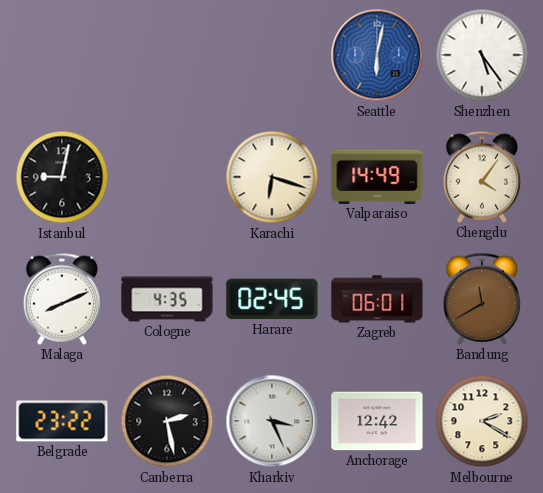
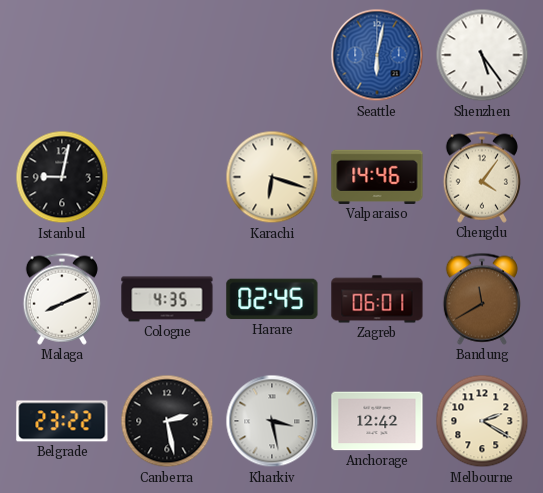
Valparaiso: 14:49 -> 14:46 (377, 177)
Kharkiv: 3:26 -> 3:28 (272, 421)
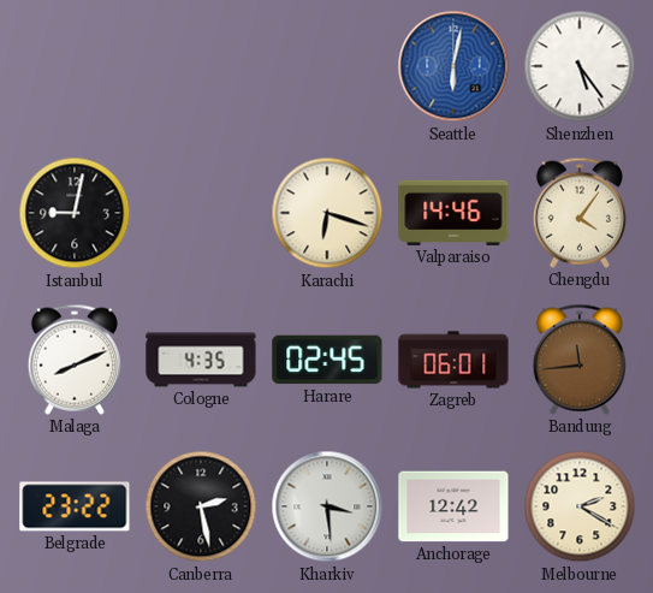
Bandung: 11:40 -> 11:44 (580, 360)
Kharkiv: 3:28 -> 3:29 (327, 506)
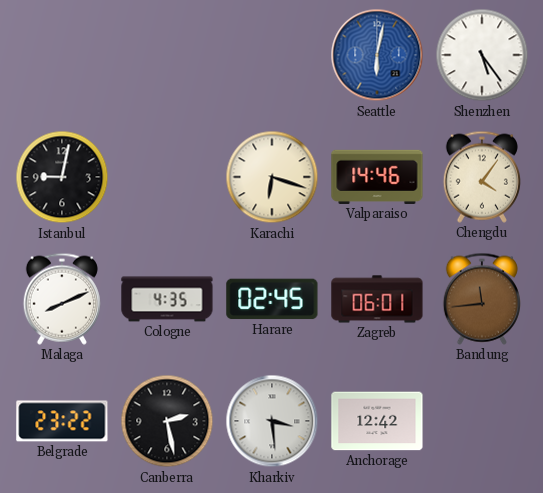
Melbourne: 2:20 -> none (580, 506)
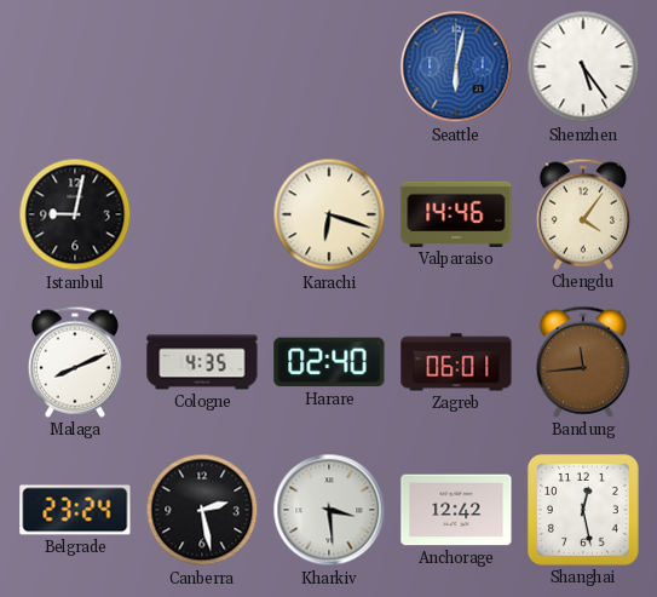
Harare: 02:45 -> 02:40 (329, 362)
Belgrade: 23:22 -> 23:24 (75, 510)
Shanghai: none -> 12:28 (583, 510)
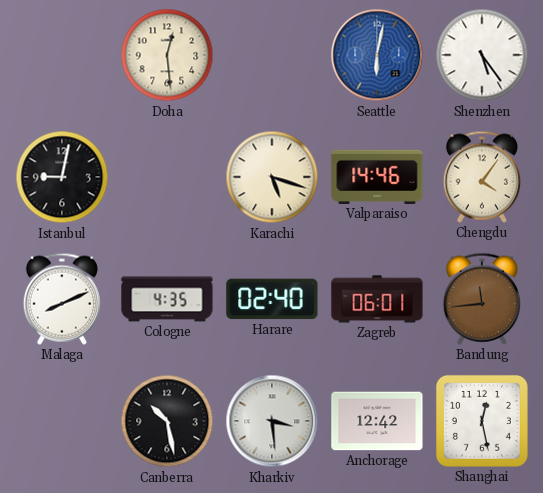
Doha: none -> 12:29 (167, 55)
Karachi: 6:18 -> 5:18 (272, 177)
Belgrade: 23:24 -> none (75, 510)
Canberra: 2:28 -> 10:28 (167, 421)
